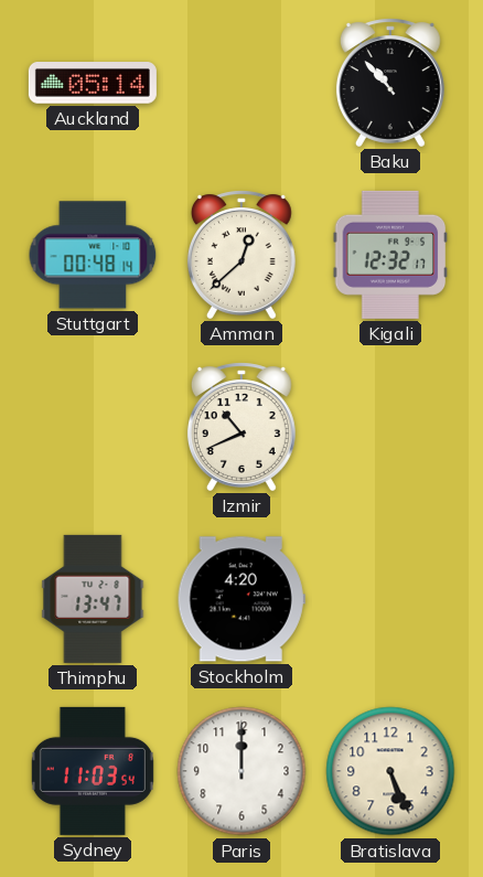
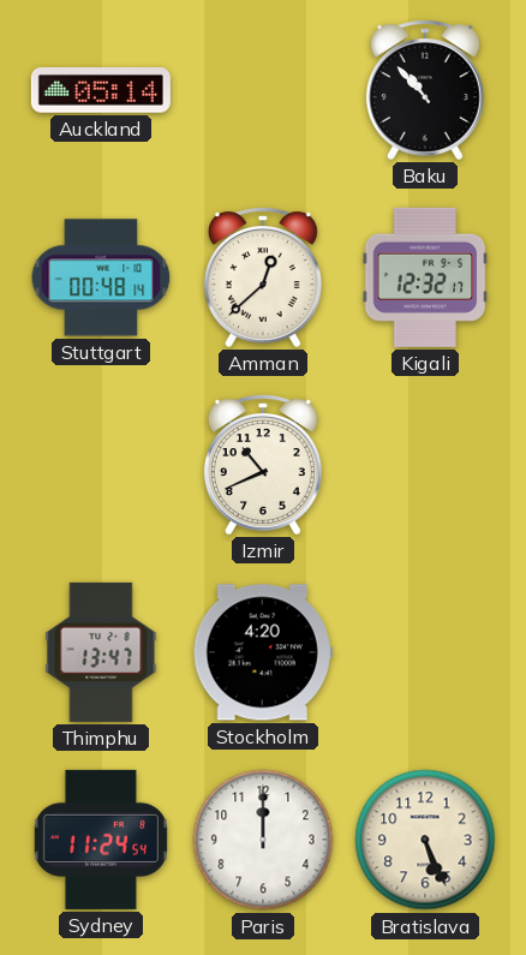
Sydney: 11:03 -> 11:24 (101, 840)
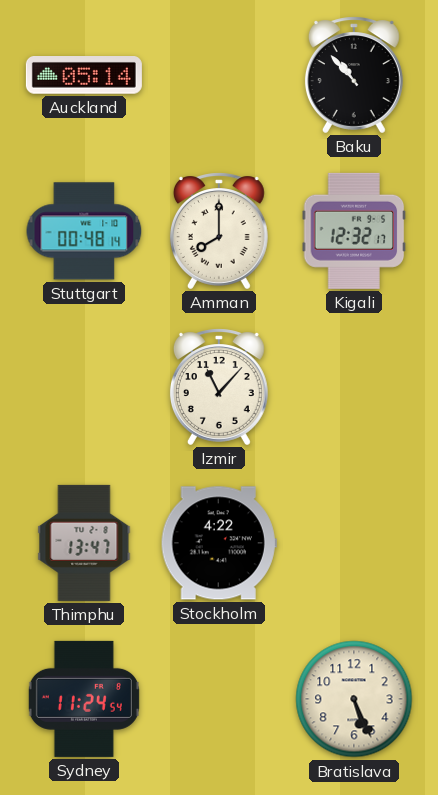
Amman: 12:38 -> 8:00 (219, 231)
Izmir: 10:41 -> 11:07 (219, 387)
Stockholm: 4:20 -> 4:22 (219, 543)
Paris: 12:00 -> none (263, 840)
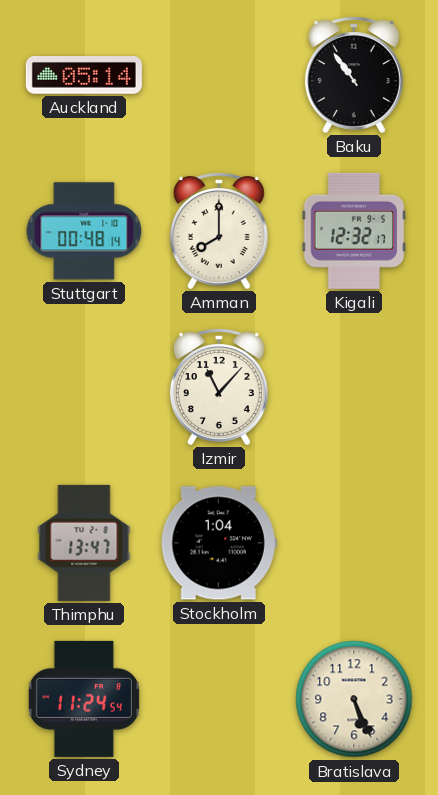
Baku: 10:53 -> 10:54 (354, 75)
Stockholm: 4:22 -> 1:04 (219, 543)
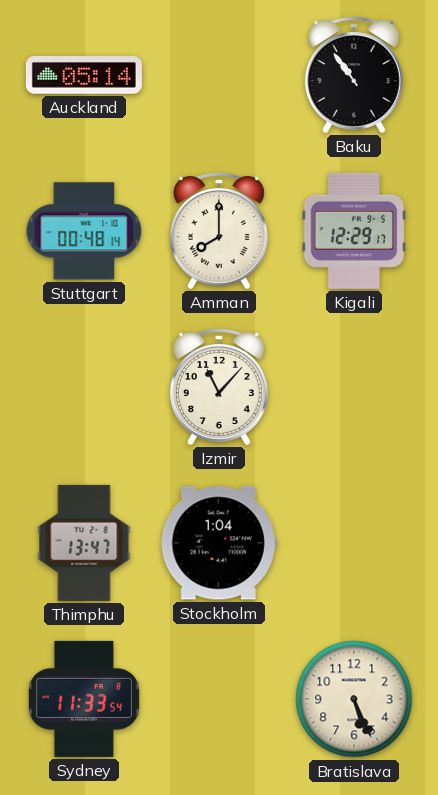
Kigali: 12:32 -> 12:29 (354, 231)
Sydney: 11:24 -> 11:33 (84, 699)
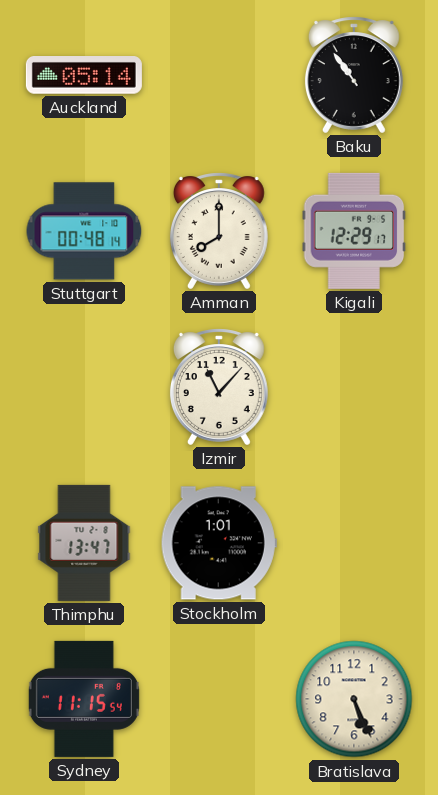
Stockholm: 1:04 -> 1:01 (219, 543)
Sydney: 11:33 -> 11:15 (84, 699)
